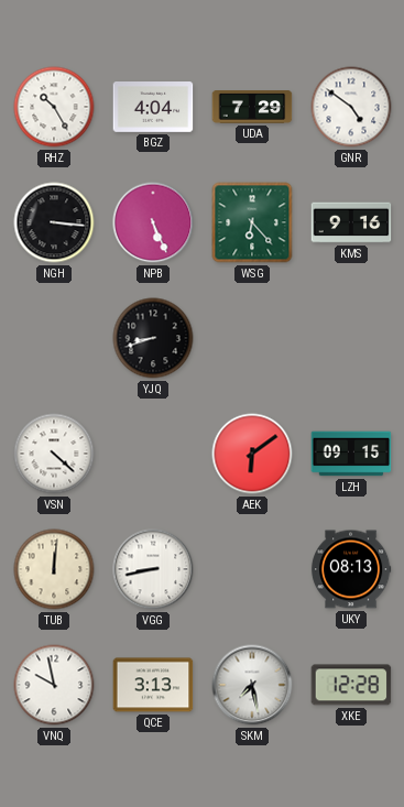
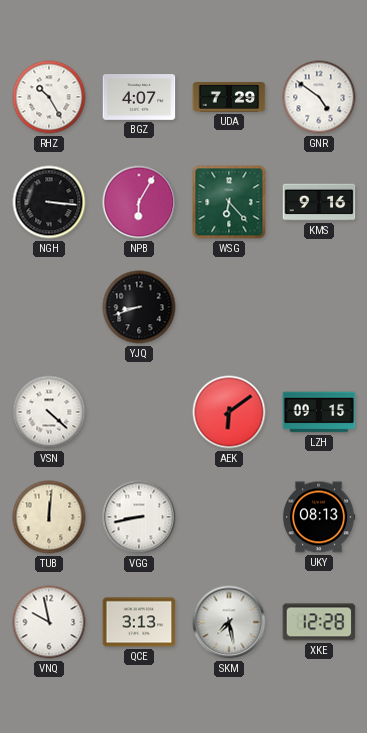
BGZ: 4:04 -> 4:07 (139, 98)
NPB: 5:26 -> 6:05 (139, 202)
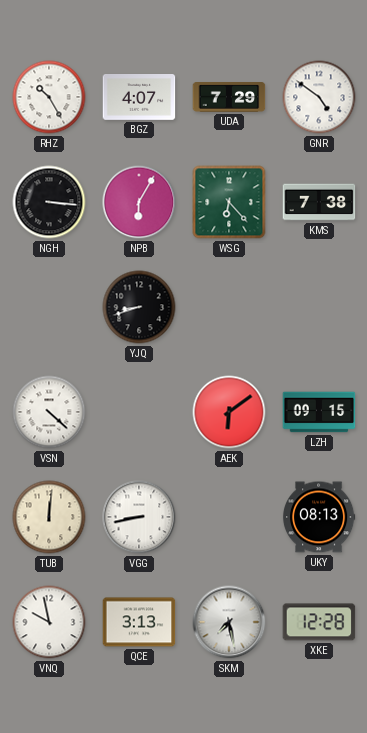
KMS: 9:16 -> 7:38 (319, 202)
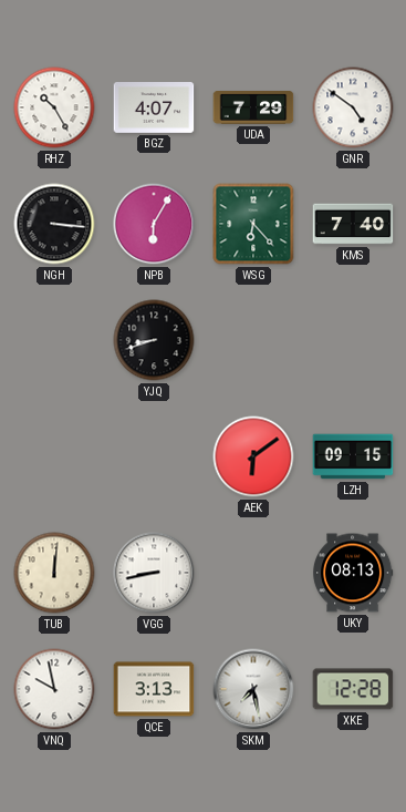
KMS: 7:38 -> 7:40 (353, 224)
VSN: 4:22 -> none (49, 412)
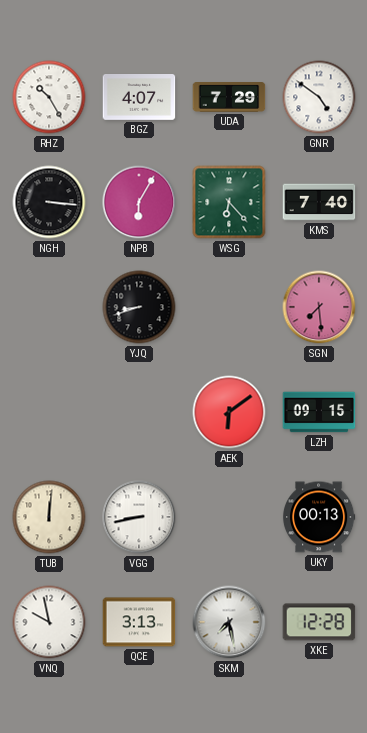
SGN: none -> 7:29 (319, 307)
UKY: 08:13 -> 00:13 (319, 517)
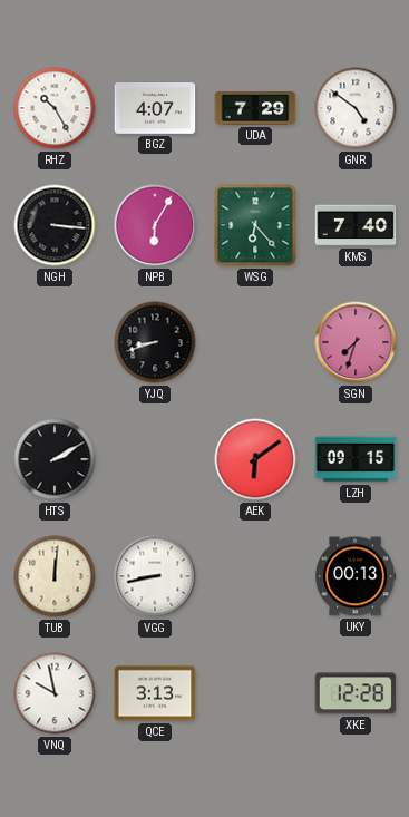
SGN: 7:29 -> 7:33 (356, 342)
HTS: none -> 2:10 (55, 459)
SKM: 7:28 -> none (229, 622)
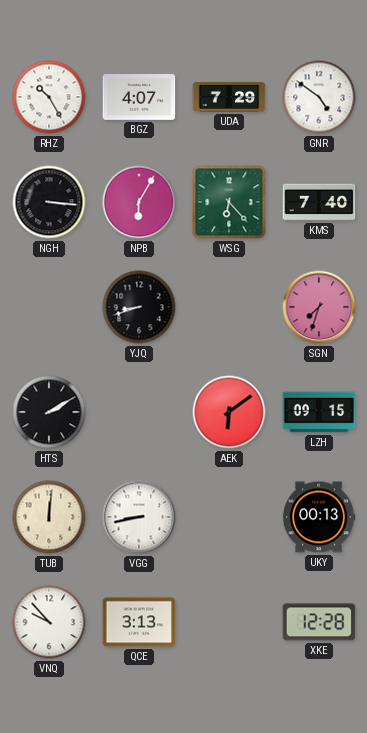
VNQ: 9:58 -> 9:53 (49, 622)
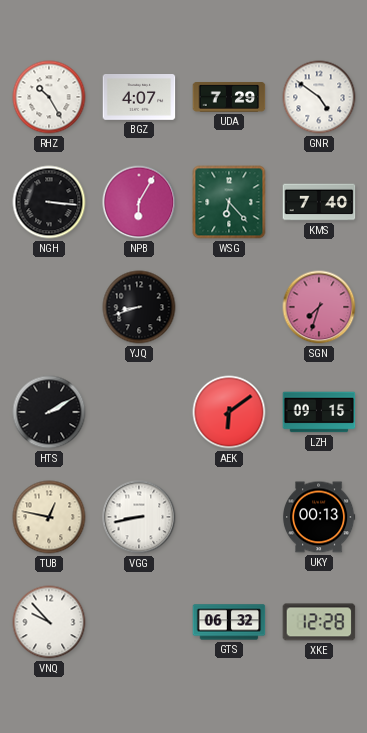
TUB: 12:01 -> 12:47 (49, 517)
QCE: 3:13 -> none (139, 622)
GTS: none -> 06:32 (229, 622)
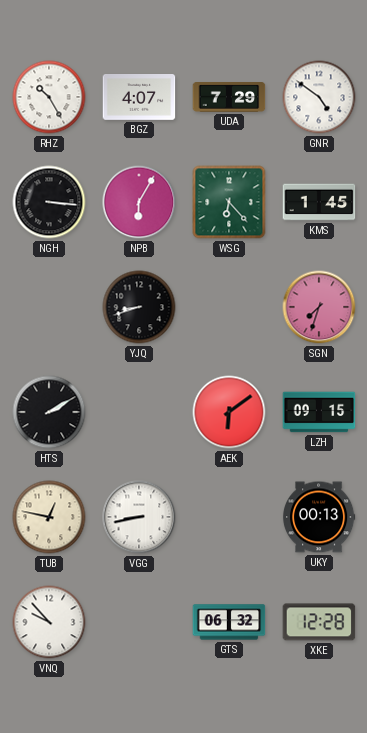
KMS: 7:40 -> 1:45 (319, 202)
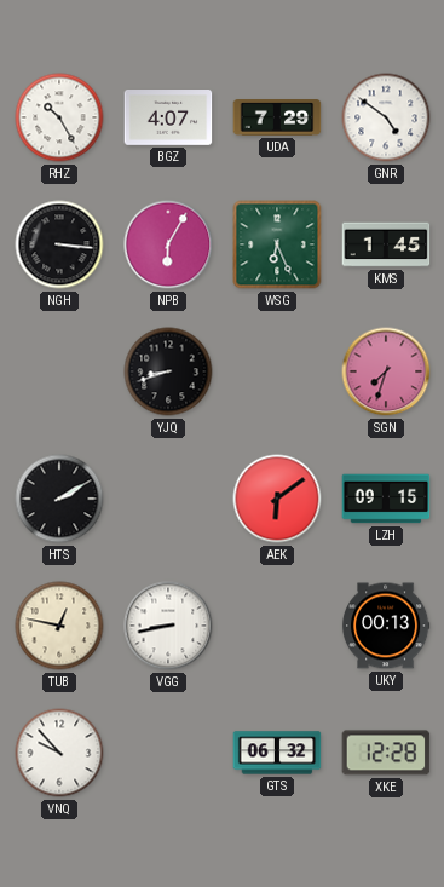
WSG: 6:23 -> 6:26 (277, 244)
